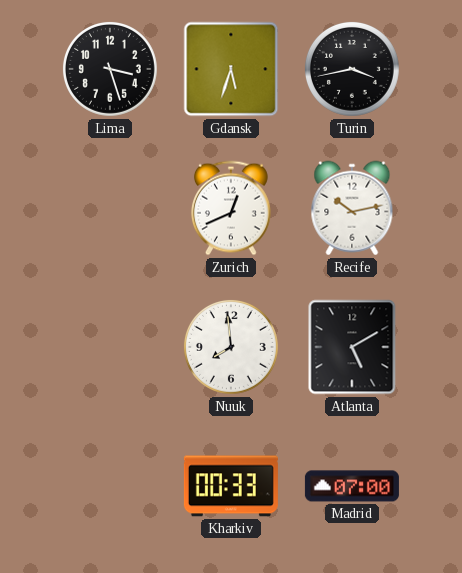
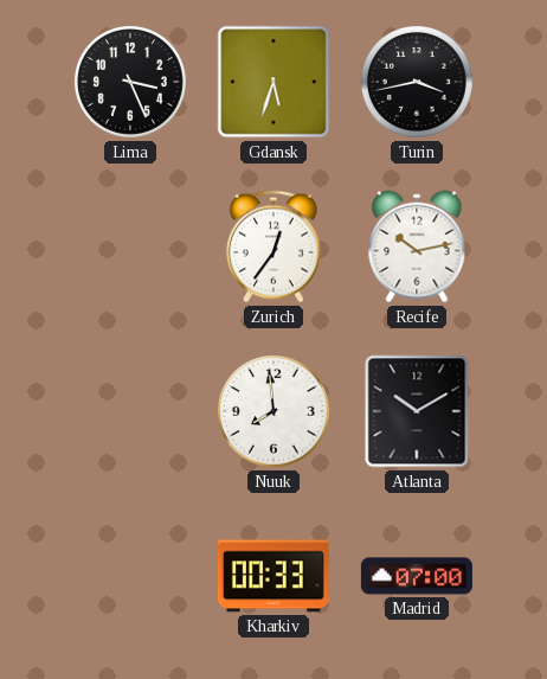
Lima: 3:27 -> 3:26 (130, 82)
Zurich: 12:41 -> 12:36 (273, 246)
Atlanta: 5:10 -> 10:10 (417, 411)
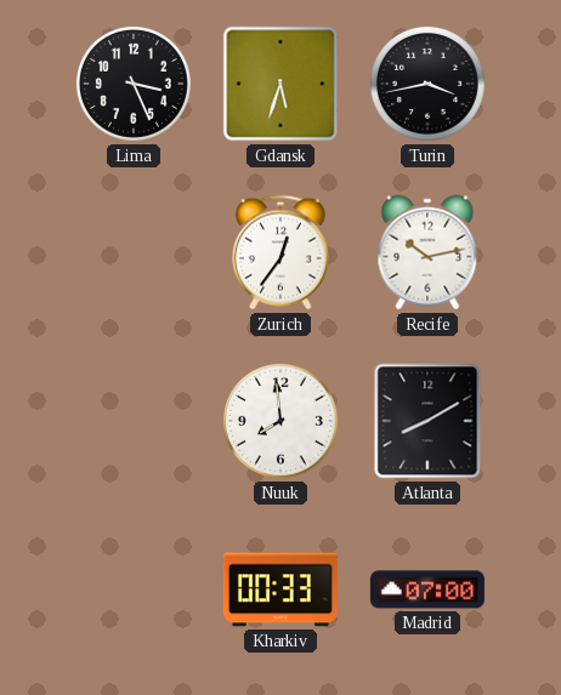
Atlanta: 10:10 -> 8:10 (427, 421)
